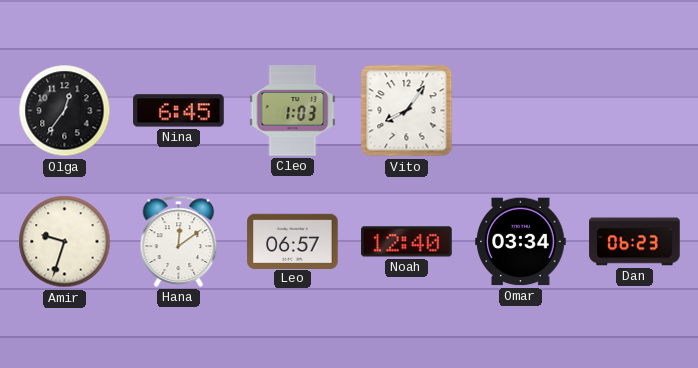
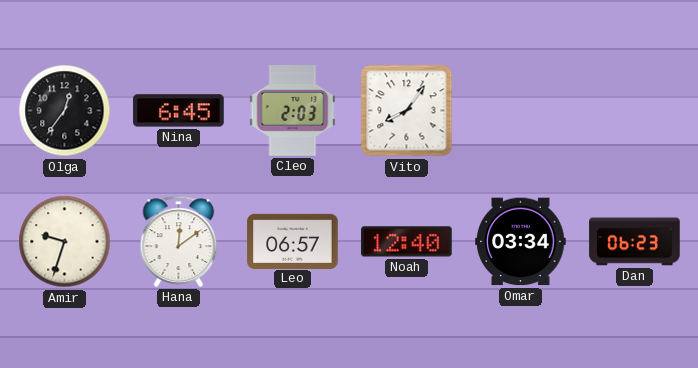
Cleo: 1:03 -> 2:03 (293, 111)
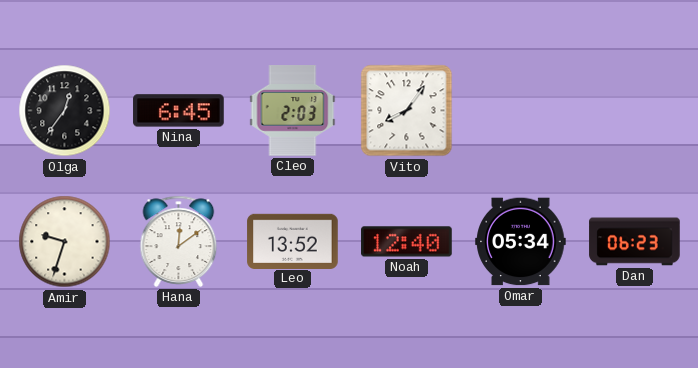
Leo: 06:57 -> 13:52 (293, 241)
Omar: 03:34 -> 05:34 (521, 242)
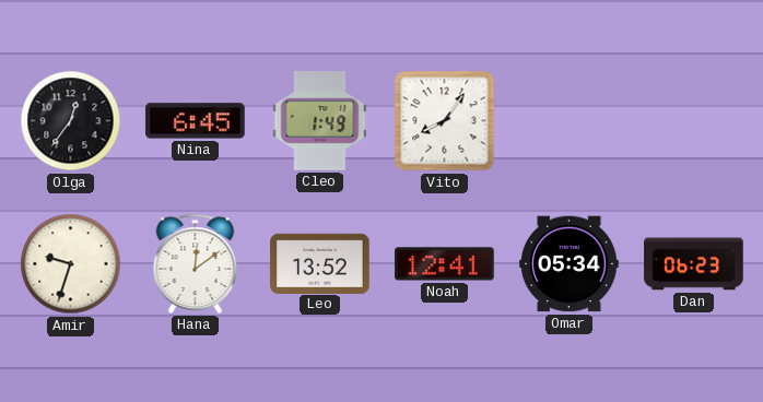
Cleo: 2:03 -> 1:49 (320, 121)
Noah: 12:40 -> 12:41 (445, 264)
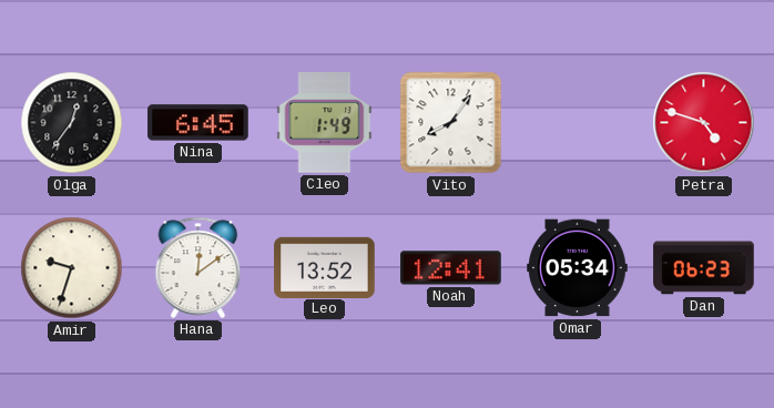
Petra: none -> 4:48 (704, 123)
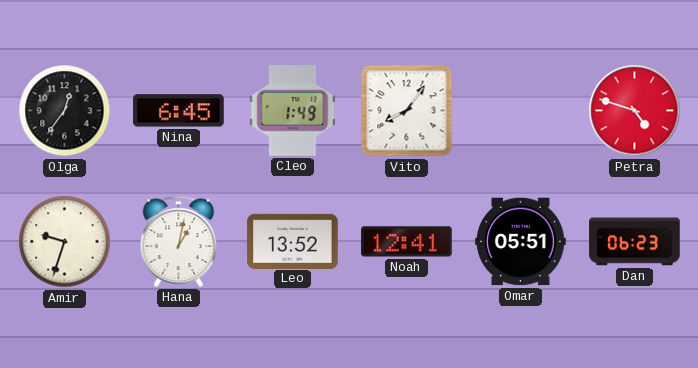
Hana: 12:09 -> 1:02 (179, 241)
Omar: 05:34 -> 05:51 (521, 242)
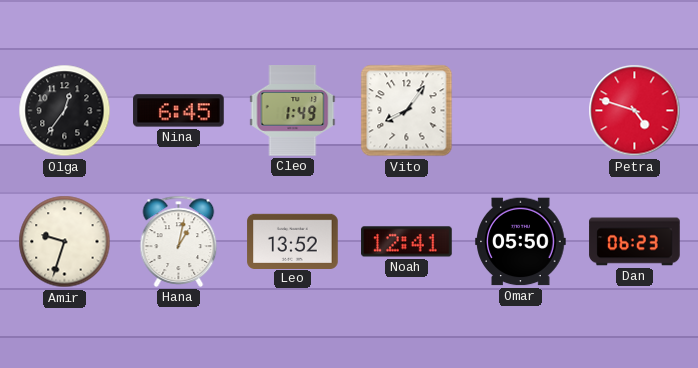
Omar: 05:51 -> 05:50 (521, 242)
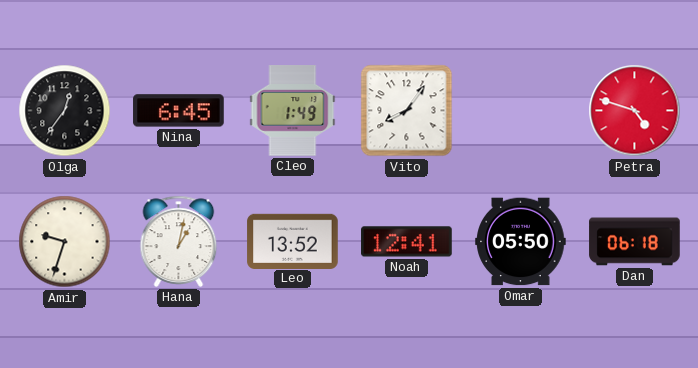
Dan: 06:23 -> 06:18 (635, 242)
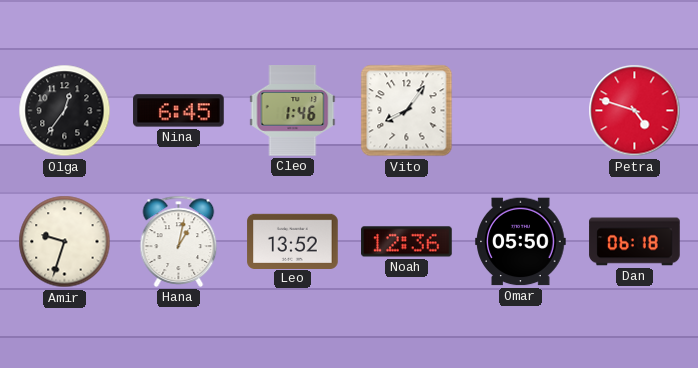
Cleo: 1:49 -> 1:46 (293, 111)
Noah: 12:41 -> 12:36 (407, 242)
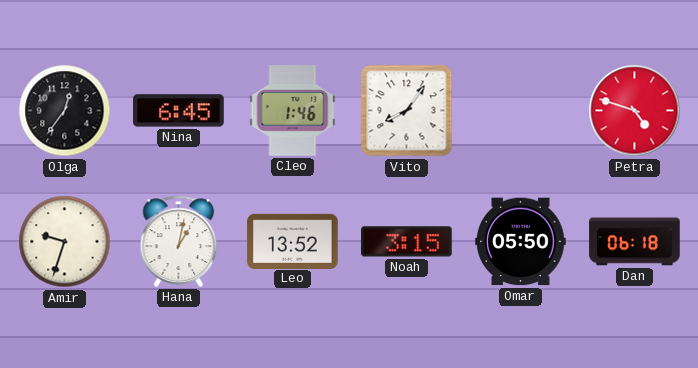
Noah: 12:36 -> 3:15 (407, 242)
